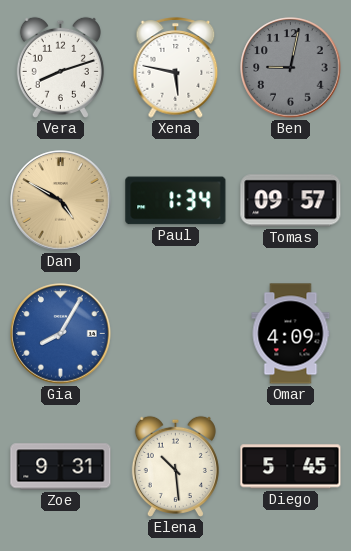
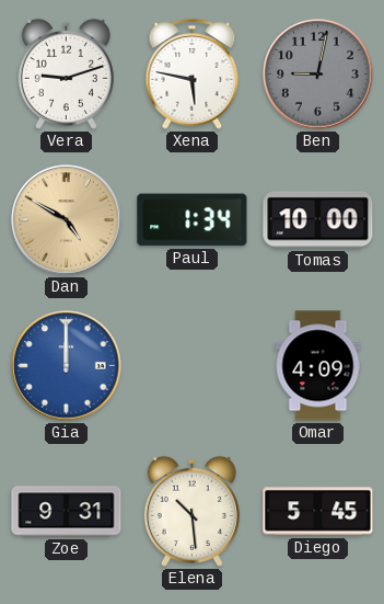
Vera: 8:12 -> 9:12 (66, 73)
Tomas: 09:57 -> 10:00 (318, 220)
Gia: 8:05 -> 12:00 (67, 366)
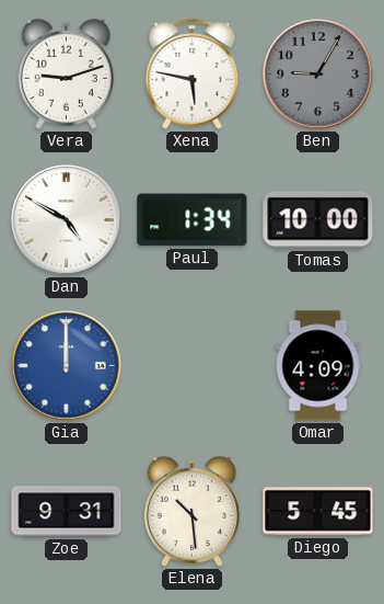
Ben: 9:02 -> 9:05 (318, 75)
Dan dial: champagne -> white (67, 220)
